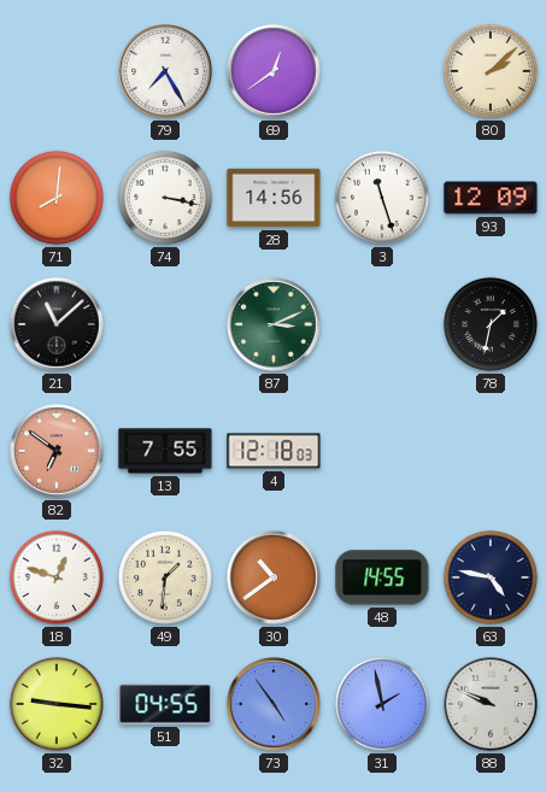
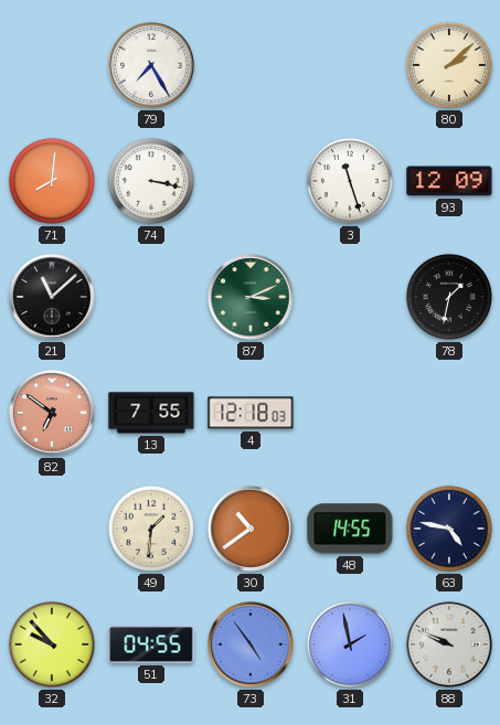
69: 12:39 -> none (274, 71)
28: 14:56 -> none (274, 198)
18: 12:48 -> none (57, 577)
32: 9:16 -> 9:53 (52, 644)
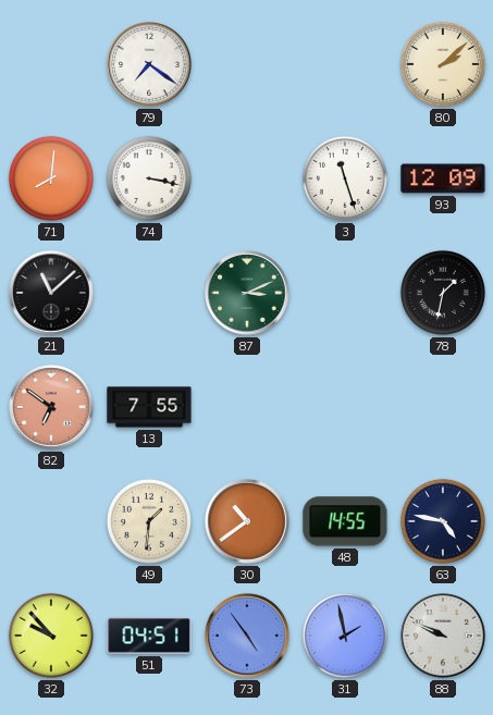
79: 7:25 -> 7:21 (149, 64)
4: 12:18 -> none (251, 413)
51: 04:55 -> 04:51 (149, 636)
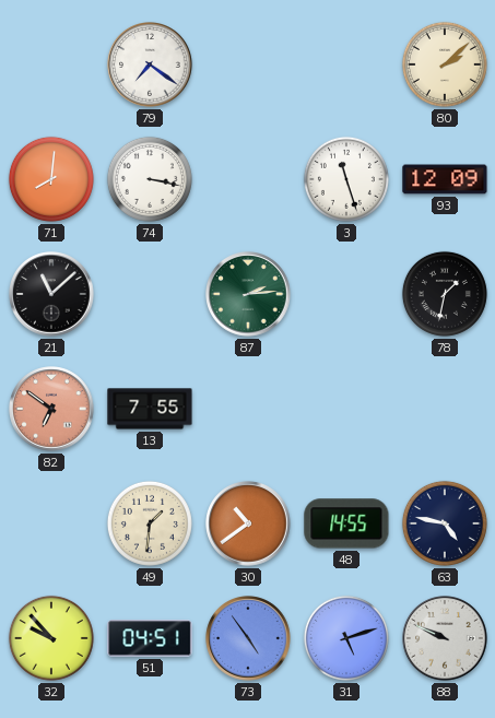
87: 3:11 -> 2:14 (248, 294)
31: 1:58 -> 5:12 (346, 638)
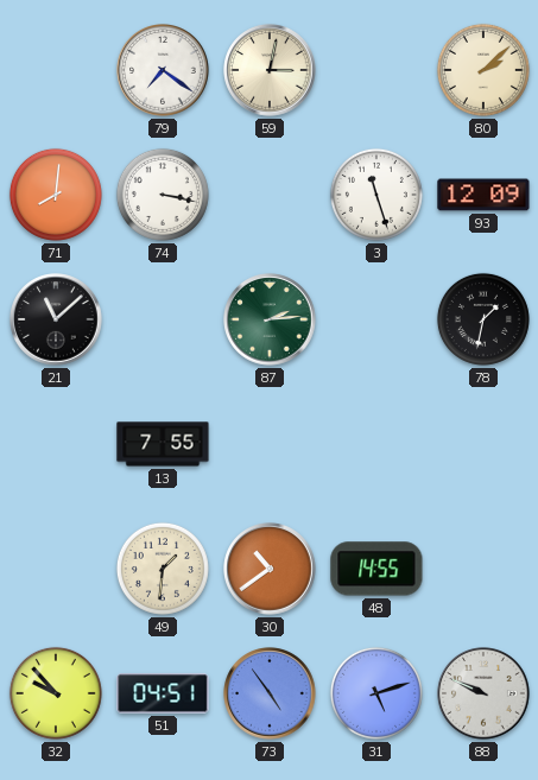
59: none -> 3:02 (270, 70)
82: 6:51 -> none (51, 409)
63: 4:47 -> none (445, 523)
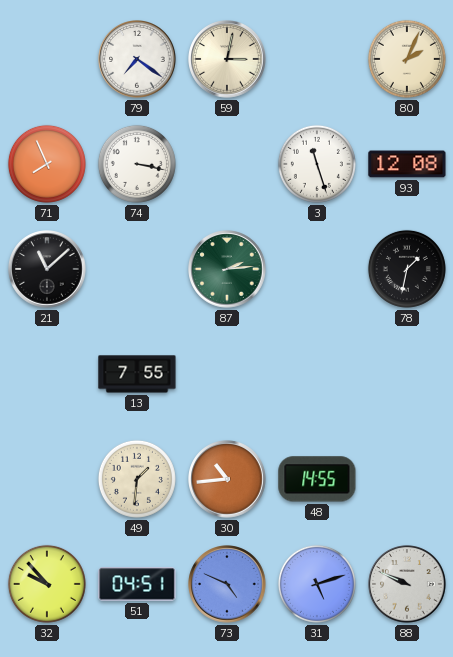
80: 2:08 -> 2:04 (407, 59)
71: 8:01 -> 7:56 (47, 164)
93: 12:09 -> 12:08 (407, 164)
30: 10:39 -> 10:44 (227, 479)
73: 4:54 -> 4:49 (227, 584)
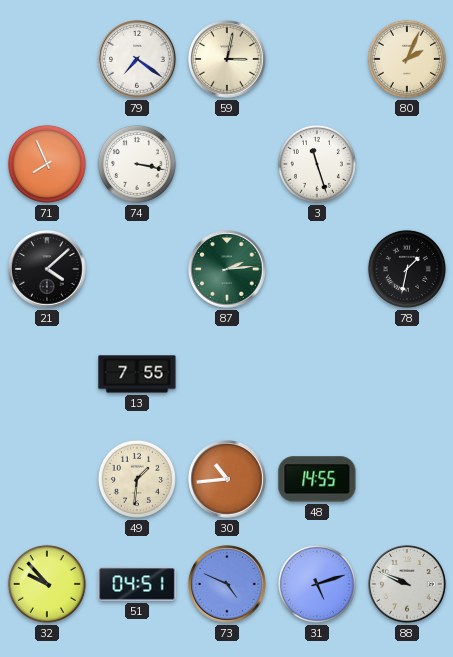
93: 12:08 -> none (407, 164)
21: 11:08 -> 4:08 (47, 269)
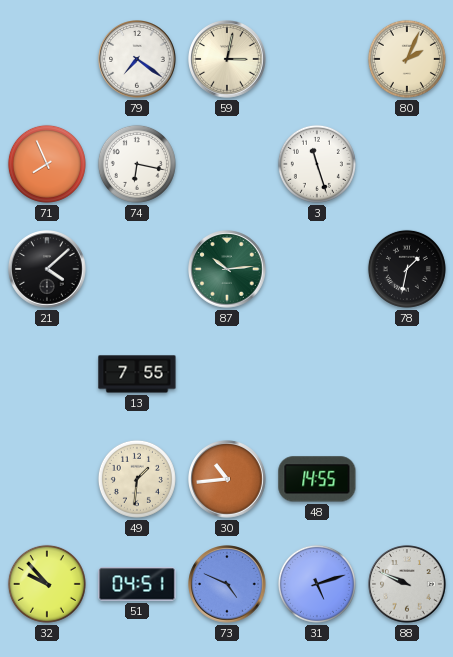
74: 3:17 -> 6:17 (137, 164)
87: 2:14 -> 10:14 (227, 269)
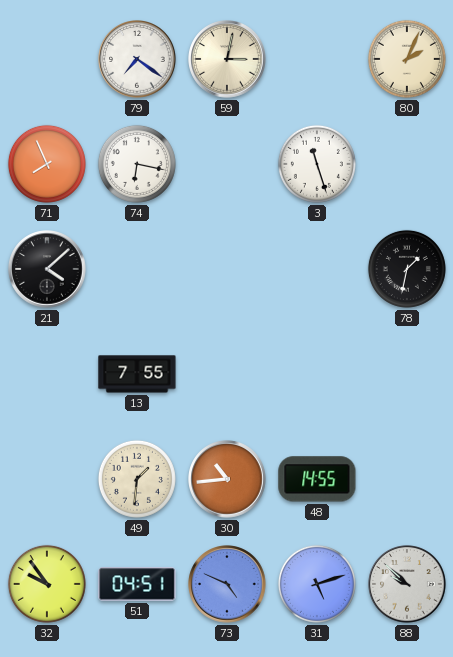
87: 10:14 -> none (227, 269)
32: 9:53 -> 9:54 (47, 584)
88: 9:49 -> 9:52 (407, 584)
